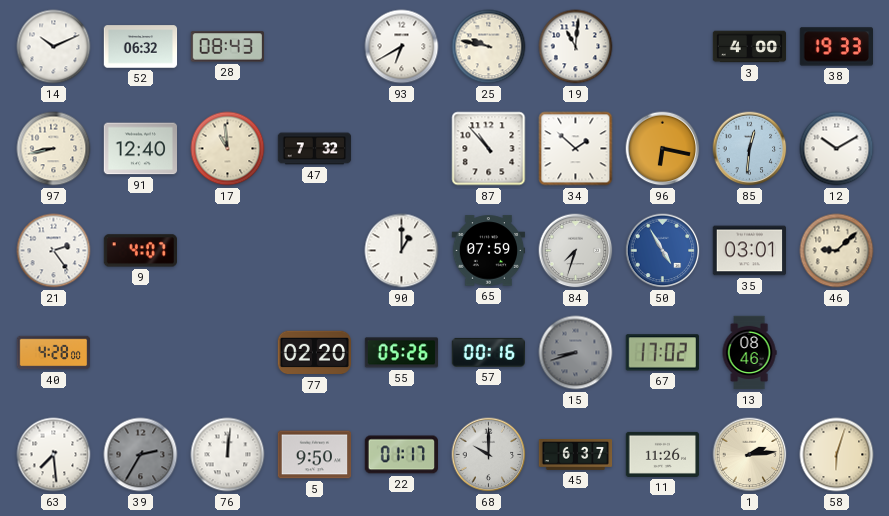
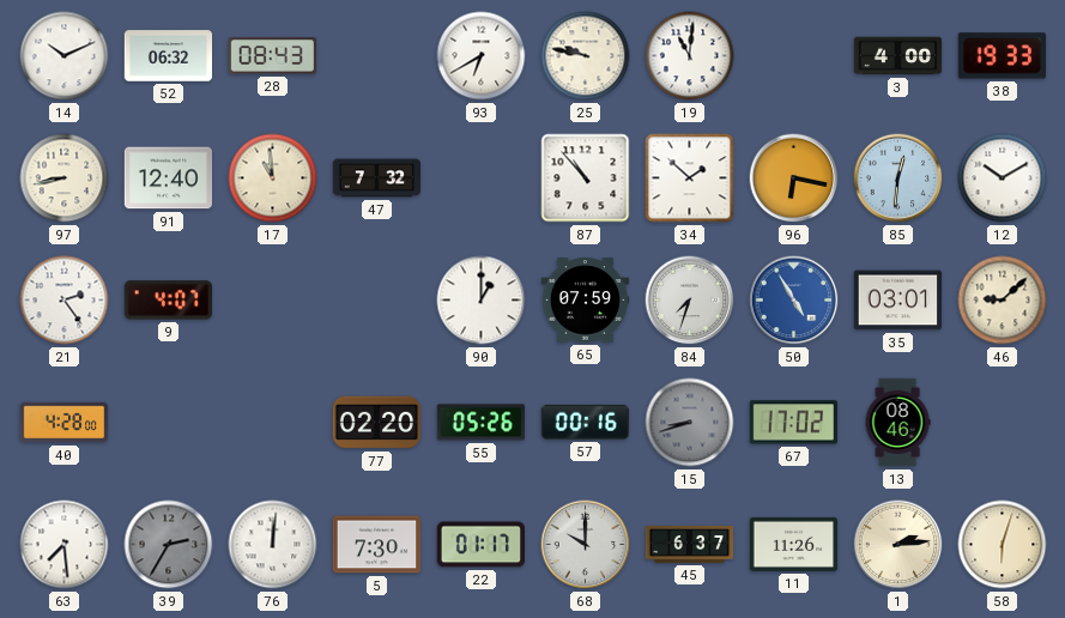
5: 9:50 -> 7:30 (377, 545)
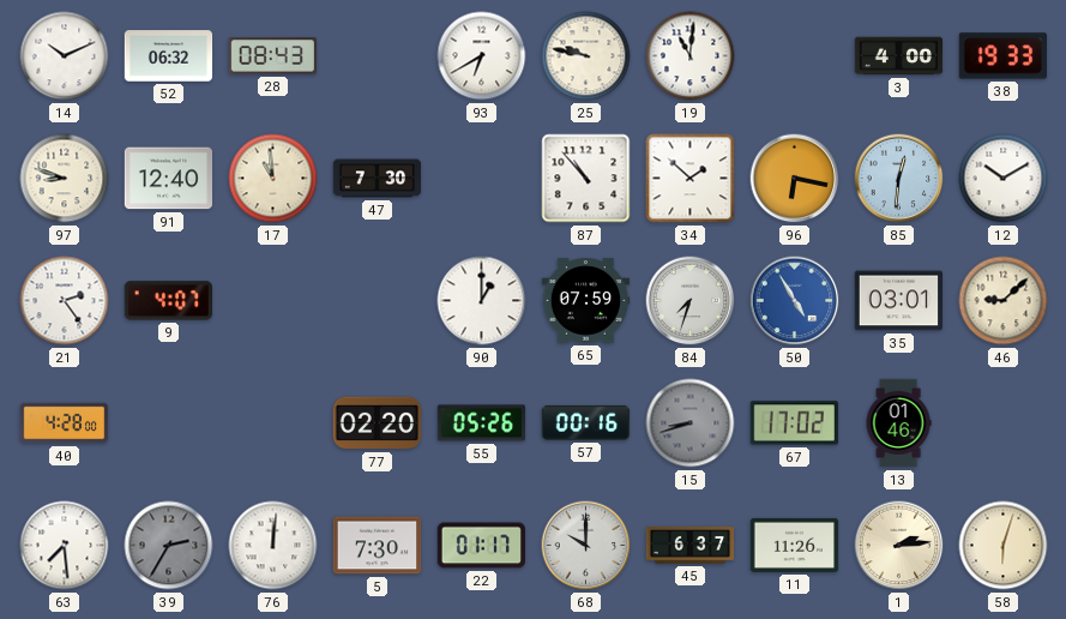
97: 8:43 -> 8:48 (65, 179)
47: 7:32 -> 7:30 (378, 179)
13: 08:46 -> 01:46 (898, 423)
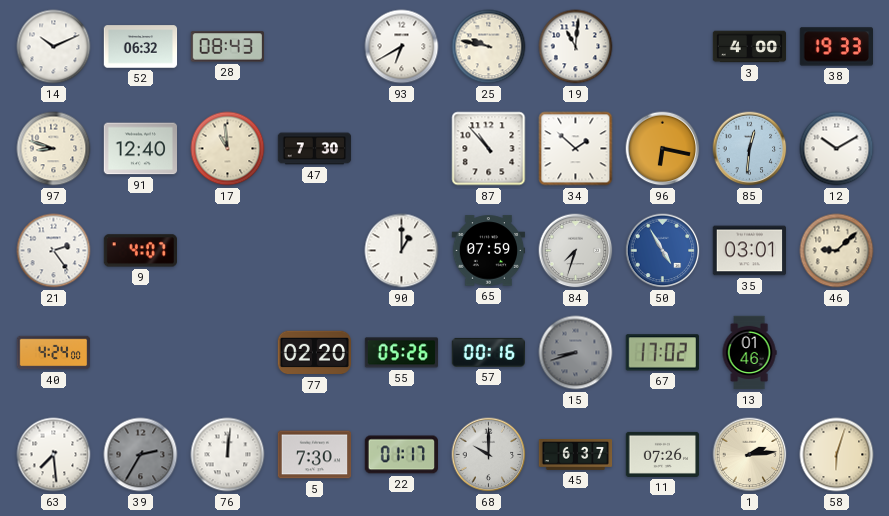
40: 4:28 -> 4:24 (54, 353)
11: 11:26 -> 07:26 (663, 454)
